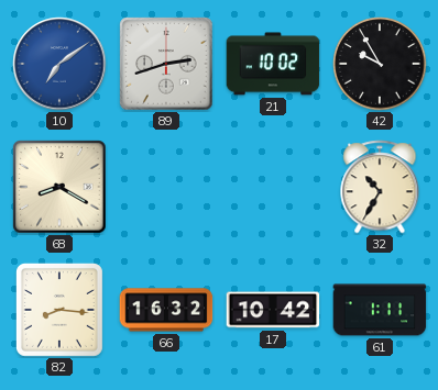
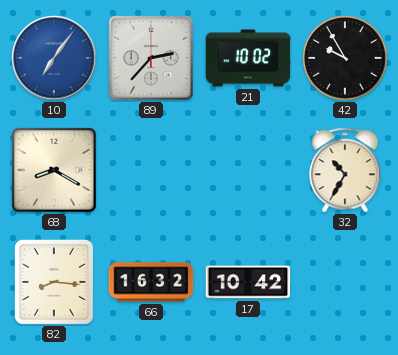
10: 7:09 -> 7:06 (54, 58)
89: 2:42 -> 2:37 (151, 58)
61: 1:11 -> none (380, 310)
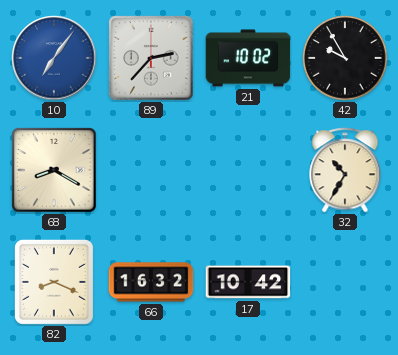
82: 8:16 -> 8:19 (54, 282)
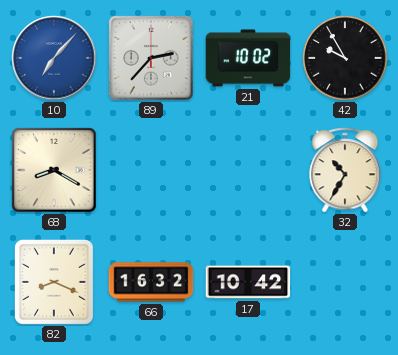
10: 7:06 -> 7:07 (54, 58)
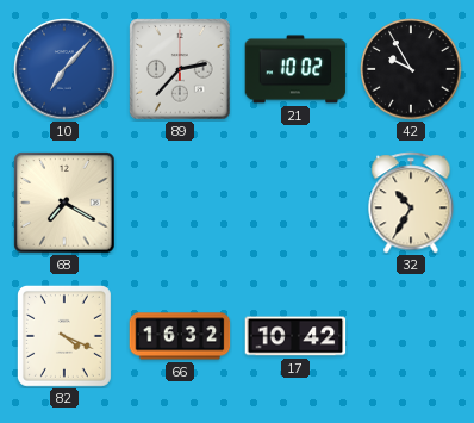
68: 8:20 -> 7:20 (64, 203)
82: 8:19 -> 4:19 (64, 336)
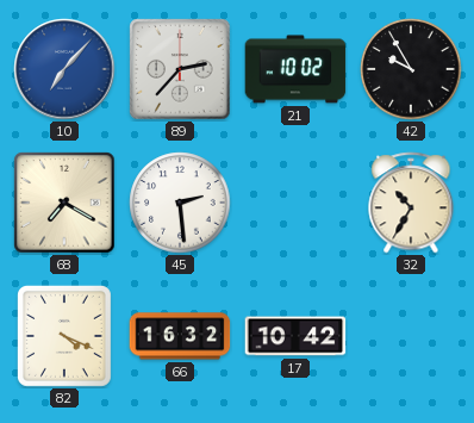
45: none -> 2:29 (180, 203)
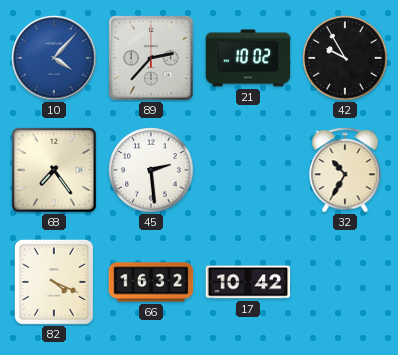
10: 7:07 -> 4:07 (54, 58)
68: 7:20 -> 7:24 (54, 170)
